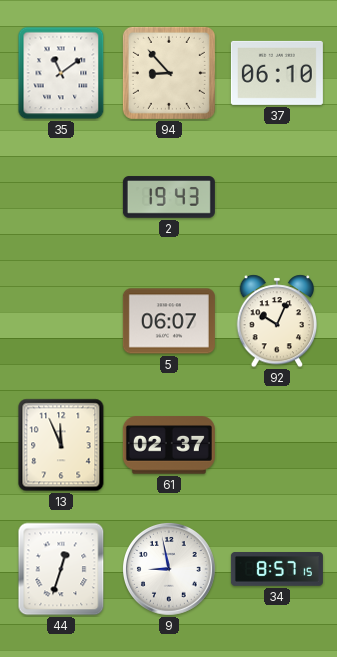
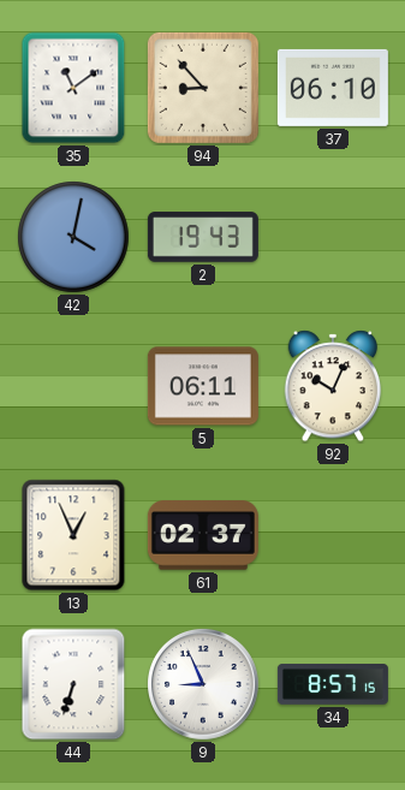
42: none -> 4:02 (73, 237)
5: 06:07 -> 06:11 (203, 386)
13: 11:56 -> 12:56 (73, 535)
44: 12:33 -> 6:33 (73, 684)
9: 8:58 -> 8:56 (203, 684)
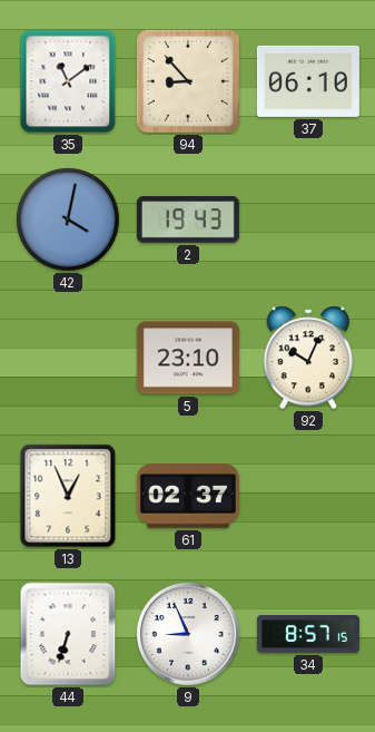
5: 06:11 -> 23:10 (188, 358)
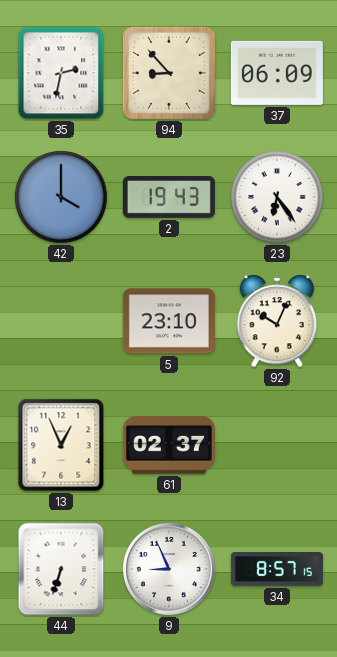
35: 11:09 -> 2:32 (61, 73)
37: 06:10 -> 06:09 (277, 73)
42: 4:02 -> 4:00 (61, 197)
23: none -> 6:24 (277, 197)
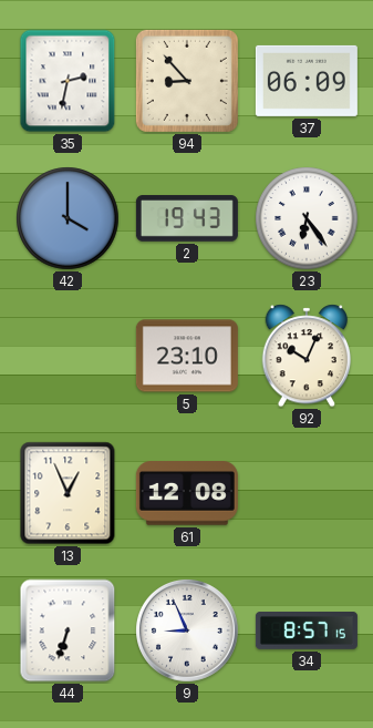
61: 02:37 -> 12:08 (187, 493)
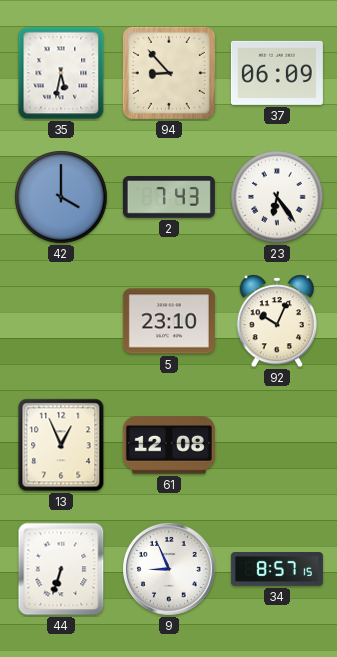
35: 2:32 -> 5:32 (61, 73)
2: 19:43 -> 7:43 (169, 197)
